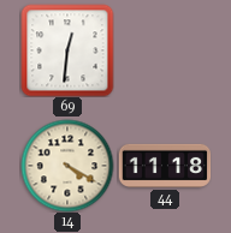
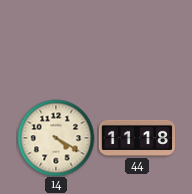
69: 12:31 -> none (67, 50)
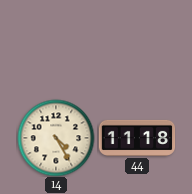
14: 4:20 -> 4:25 (56, 138)
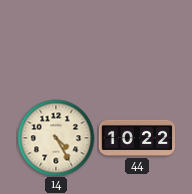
44: 11:18 -> 10:22 (137, 138)
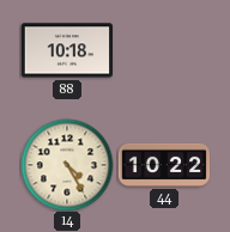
88: none -> 10:18 (66, 50)
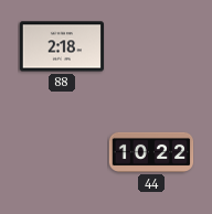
88: 10:18 -> 2:18 (61, 46)
14: 4:25 -> none (67, 165)
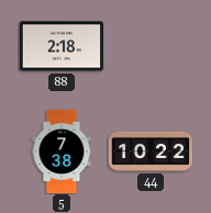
5: none -> 7:38 (62, 152)
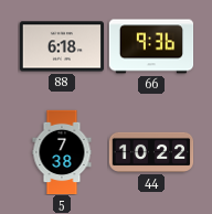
88: 2:18 -> 6:18 (61, 46)
66: none -> 9:36 (151, 46)
